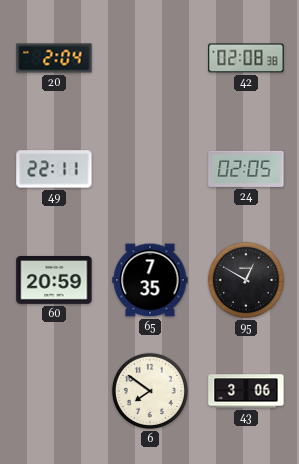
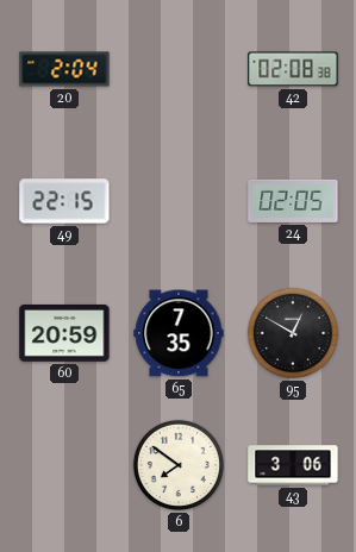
49: 22:11 -> 22:15 (64, 201)
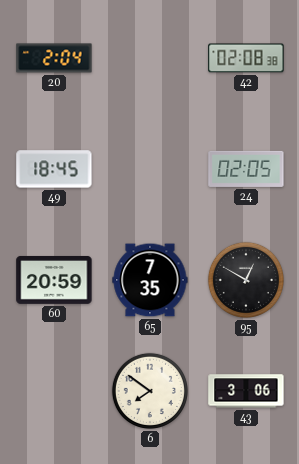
49: 22:15 -> 18:45 (54, 169)
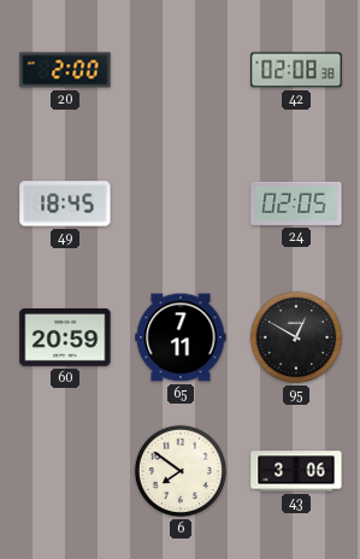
20: 2:04 -> 2:00 (65, 70)
65: 7:35 -> 7:11 (181, 337)
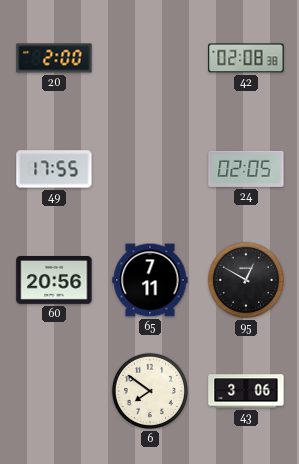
49: 18:45 -> 17:55 (54, 169)
60: 20:59 -> 20:56 (54, 280)
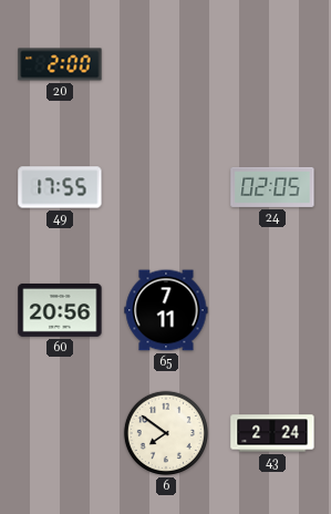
42: 02:08 -> none (246, 58)
95: 12:50 -> none (246, 280)
43: 3:06 -> 2:24 (272, 433)
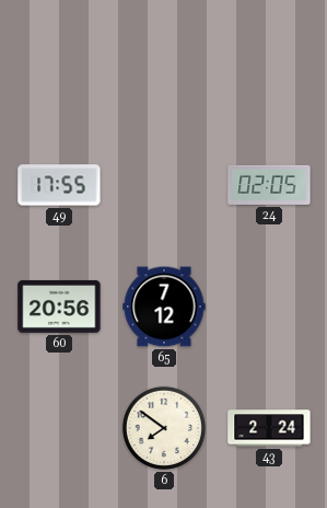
20: 2:00 -> none (60, 64)
65: 7:11 -> 7:12 (164, 307)
